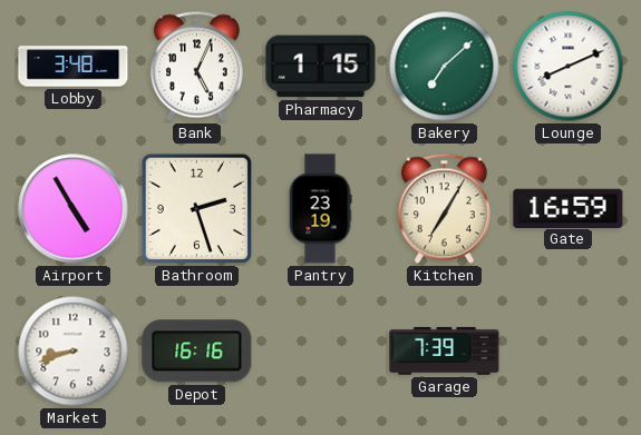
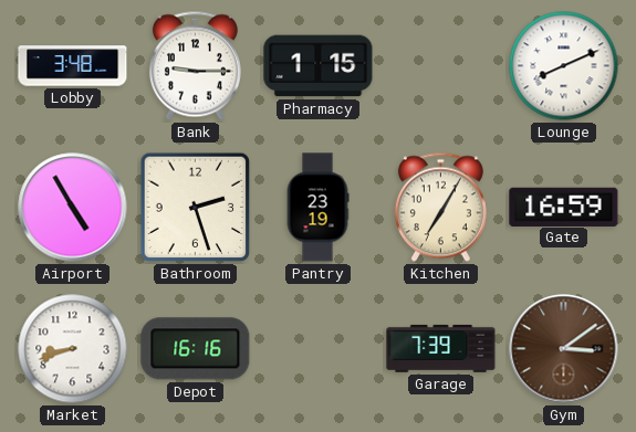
Bank: 5:04 -> 9:15 (195, 66)
Bakery: 7:08 -> none (445, 67)
Gym: none -> 3:09 (564, 349)
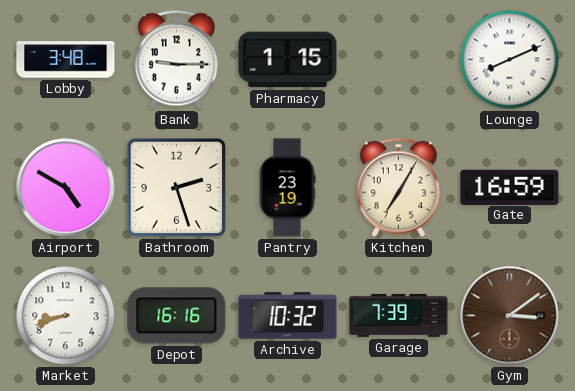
Airport: 4:55 -> 4:50 (66, 188)
Archive: none -> 10:32 (288, 316)
